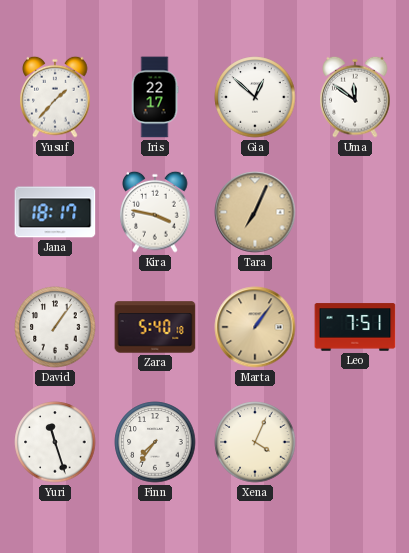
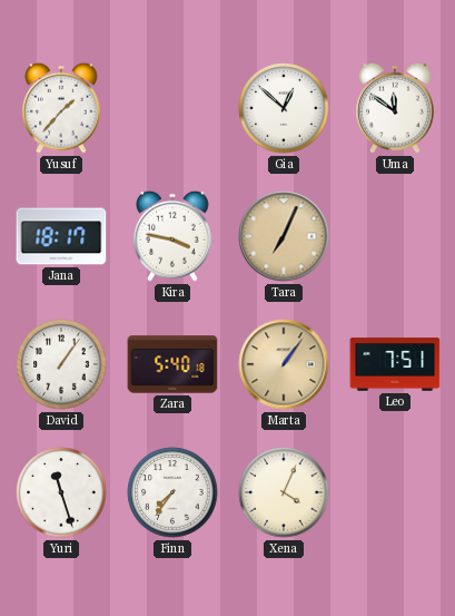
Iris: 22:17 -> none (155, 97)
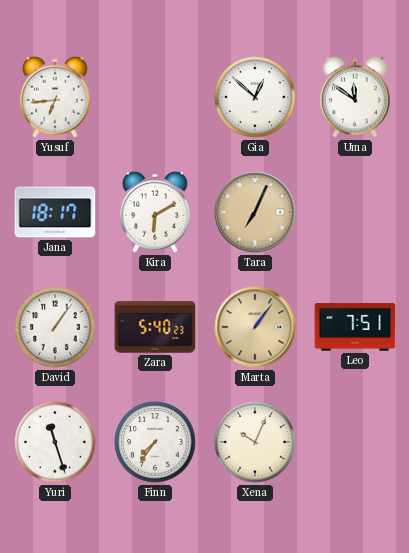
Yusuf: 1:37 -> 6:44 (55, 97)
Kira: 3:47 -> 6:10 (155, 212)
Zara: 5:40:18 -> 5:40:23 (155, 327)
Xena: 4:04 -> 10:04 (255, 442)
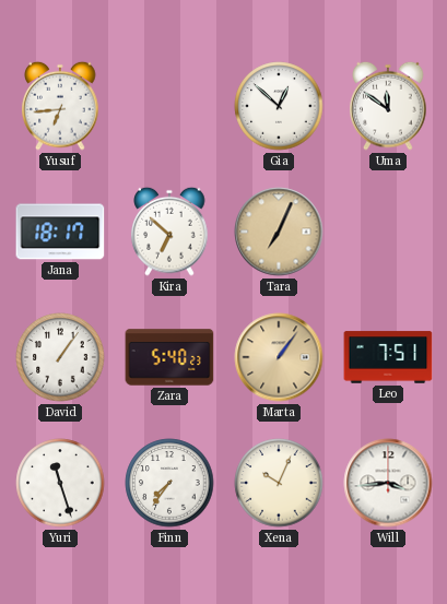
Kira: 6:10 -> 6:52 (169, 232)
Will: none -> 3:44 (388, 483)
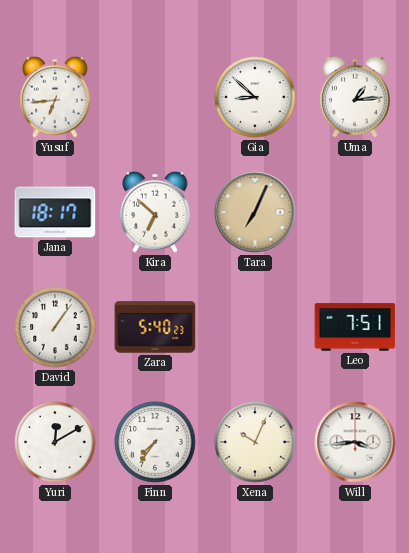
Gia: 12:52 -> 8:52 (255, 97)
Uma: 11:51 -> 1:14 (355, 97)
Marta: 1:06 -> none (279, 357)
Yuri: 11:27 -> 12:10 (55, 442)
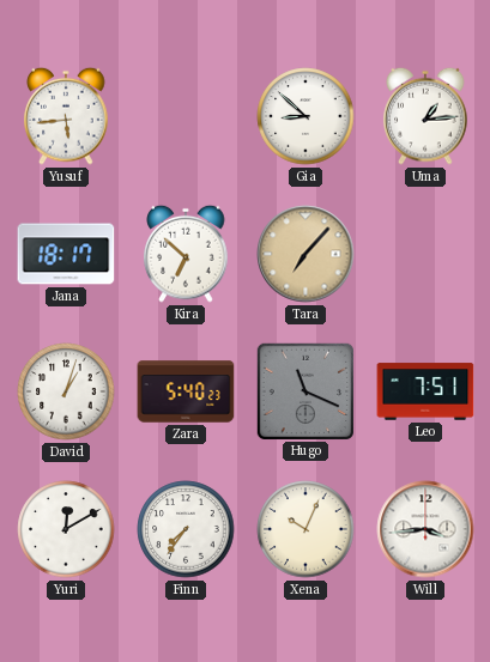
Yusuf: 6:44 -> 5:44 (66, 116)
Tara: 7:04 -> 7:07 (306, 254)
David: 1:06 -> 1:03 (66, 391)
Hugo: none -> 11:19 (304, 390)
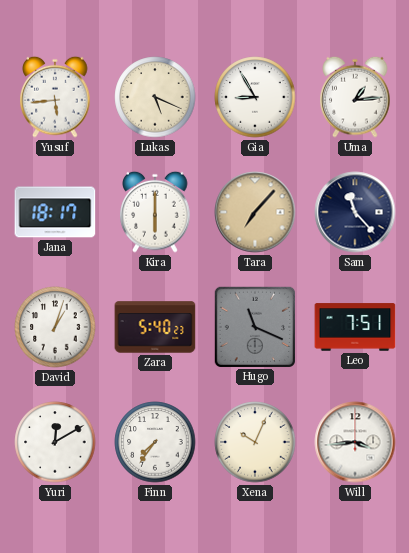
Lukas: none -> 5:19 (155, 97)
Gia: 8:52 -> 8:55 (255, 97)
Kira: 6:52 -> 6:00 (155, 212)
Sam: none -> 11:23 (355, 212)
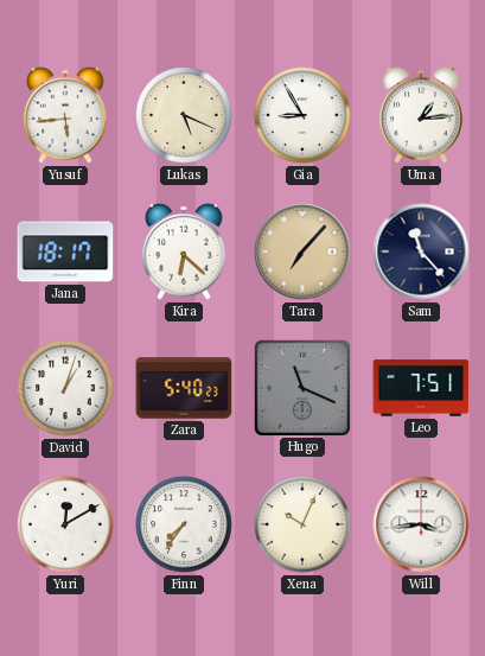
Kira: 6:00 -> 6:22 (184, 251)
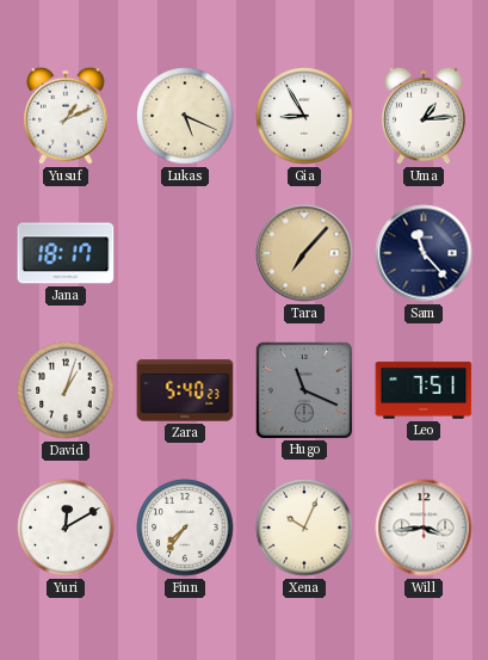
Yusuf: 5:44 -> 1:11 (66, 116)
Kira: 6:22 -> none (184, 251)
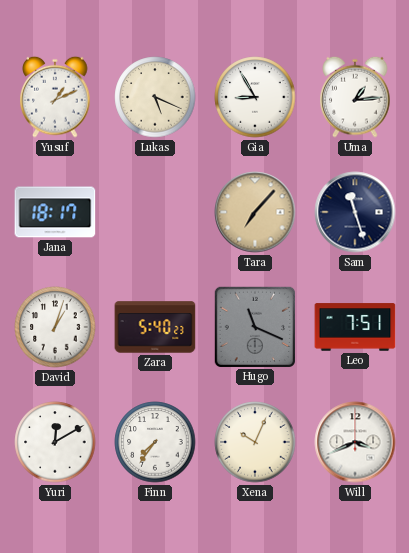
Sam: 11:23 -> 11:27 (355, 212)
Will: 3:44 -> 3:41 (355, 442)
